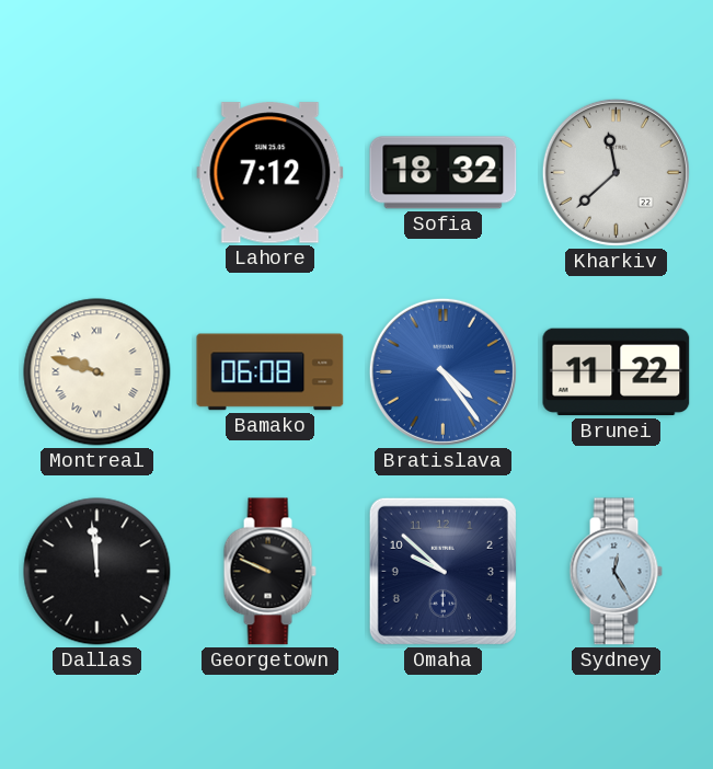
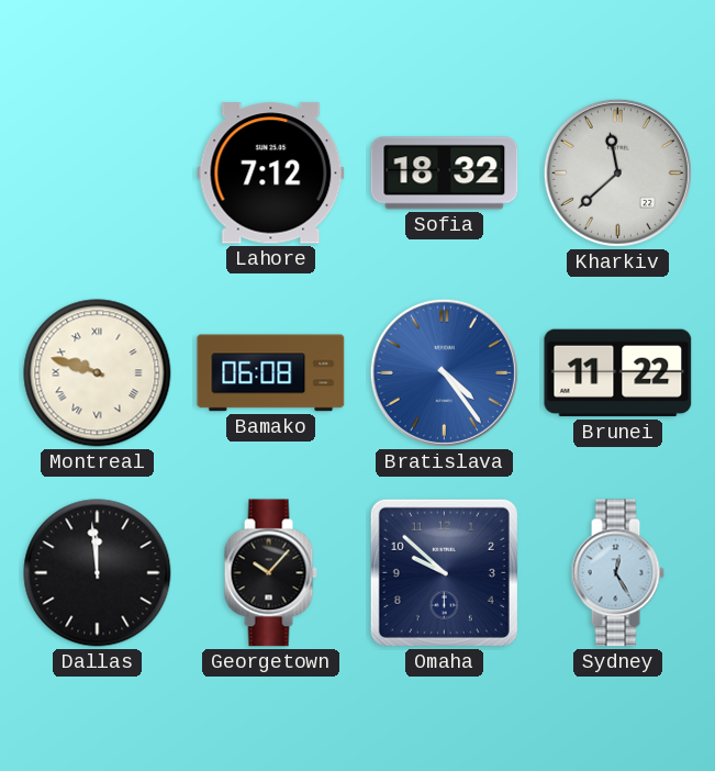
Georgetown: 9:49 -> 10:07 (270, 573)
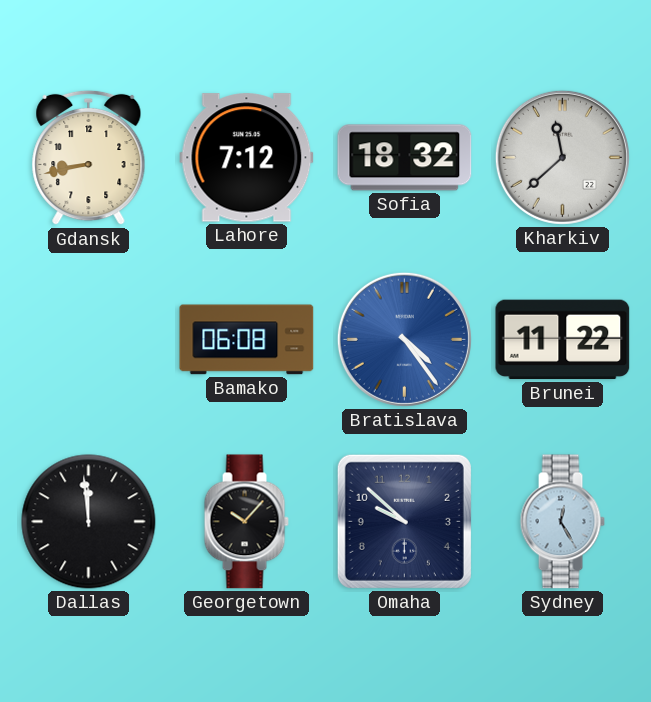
Gdansk: none -> 8:43 (89, 158)
Montreal: 9:48 -> none (98, 373)
